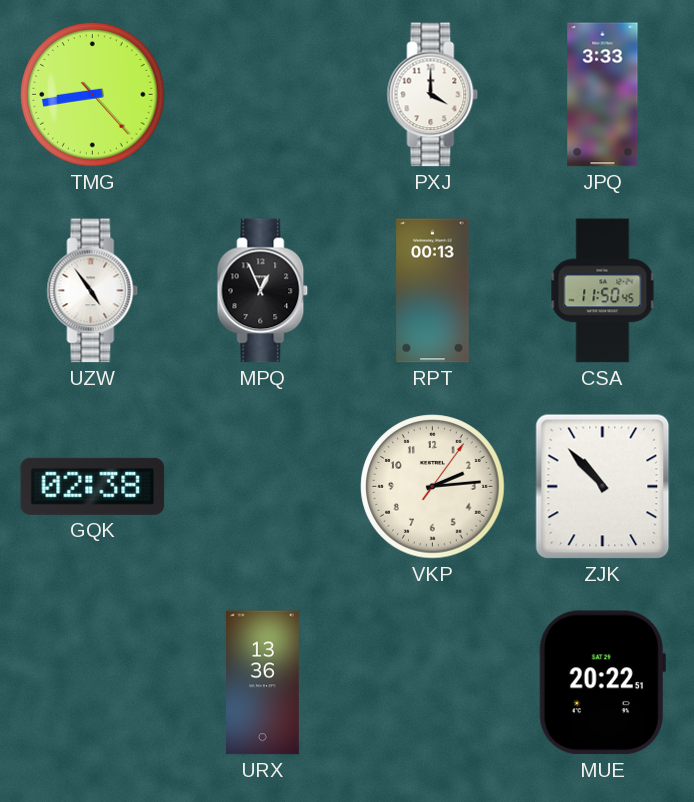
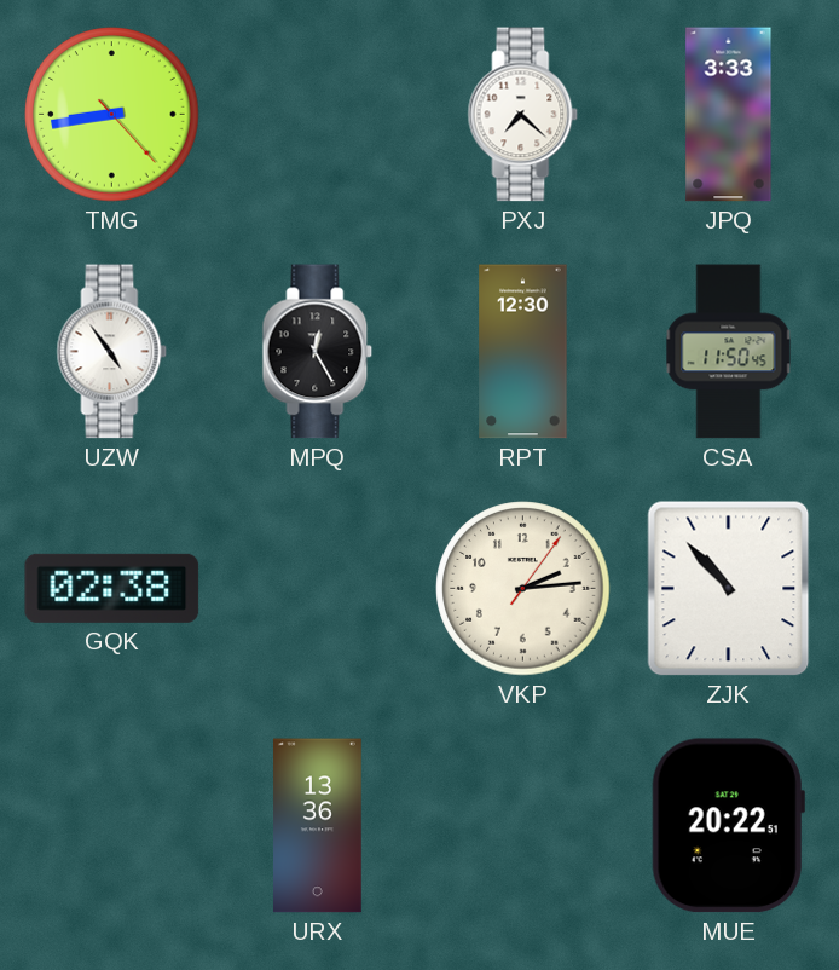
PXJ: 4:00 -> 7:22 (523, 115)
MPQ: 12:56 -> 12:25 (318, 352)
RPT: 00:13 -> 12:30 (523, 352)
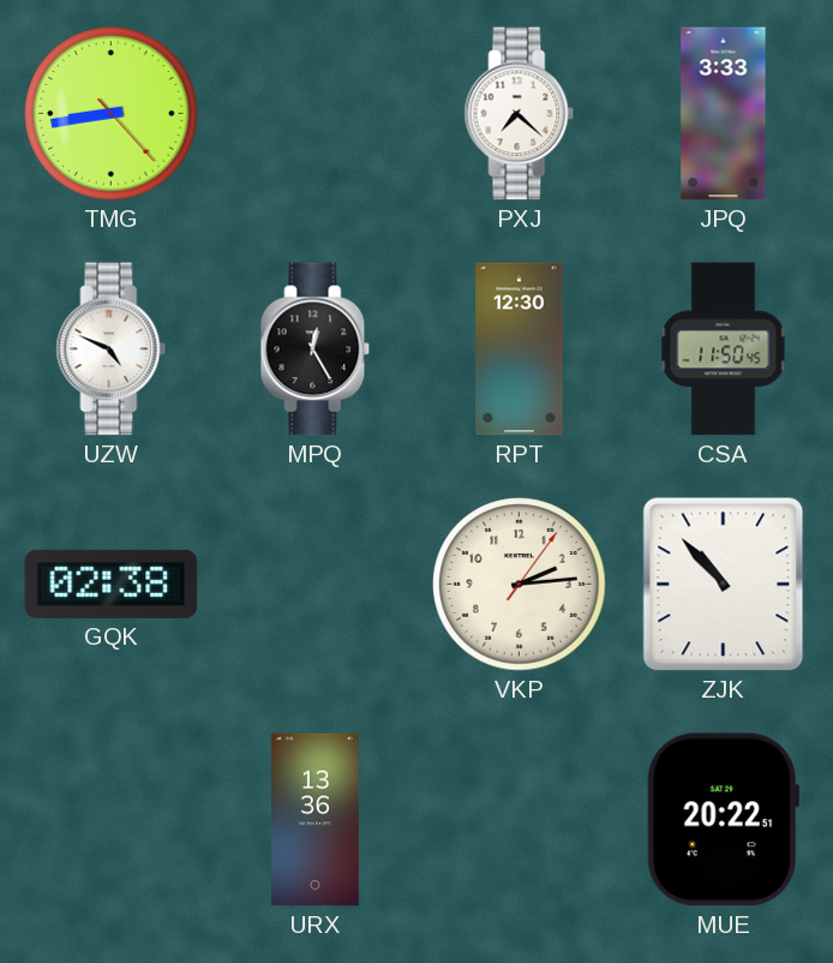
UZW: 4:54 -> 4:49 (112, 349)
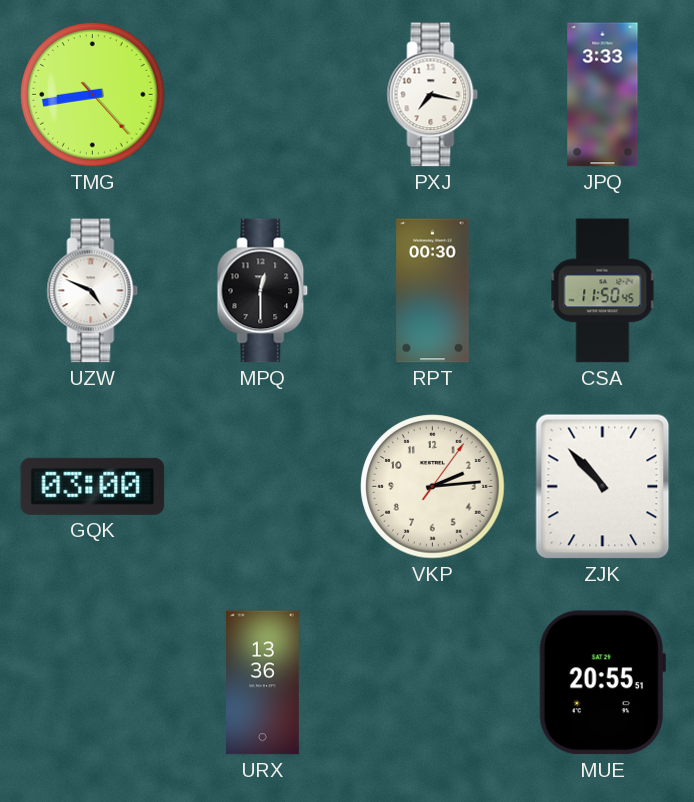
PXJ: 7:22 -> 7:17 (433, 95)
MPQ: 12:25 -> 12:30 (263, 291)
RPT: 12:30 -> 00:30 (433, 291)
GQK: 02:38 -> 03:00 (93, 486)
MUE: 20:22 -> 20:55 (602, 683)
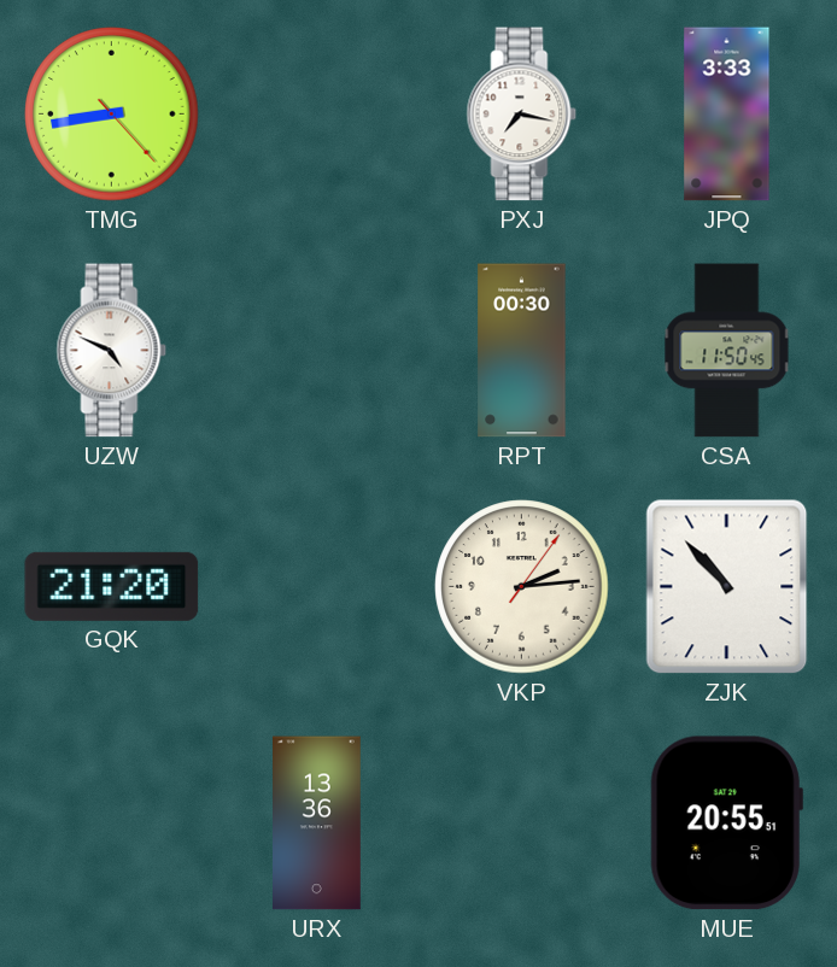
MPQ: 12:30 -> none (263, 291)
GQK: 03:00 -> 21:20 (112, 586)
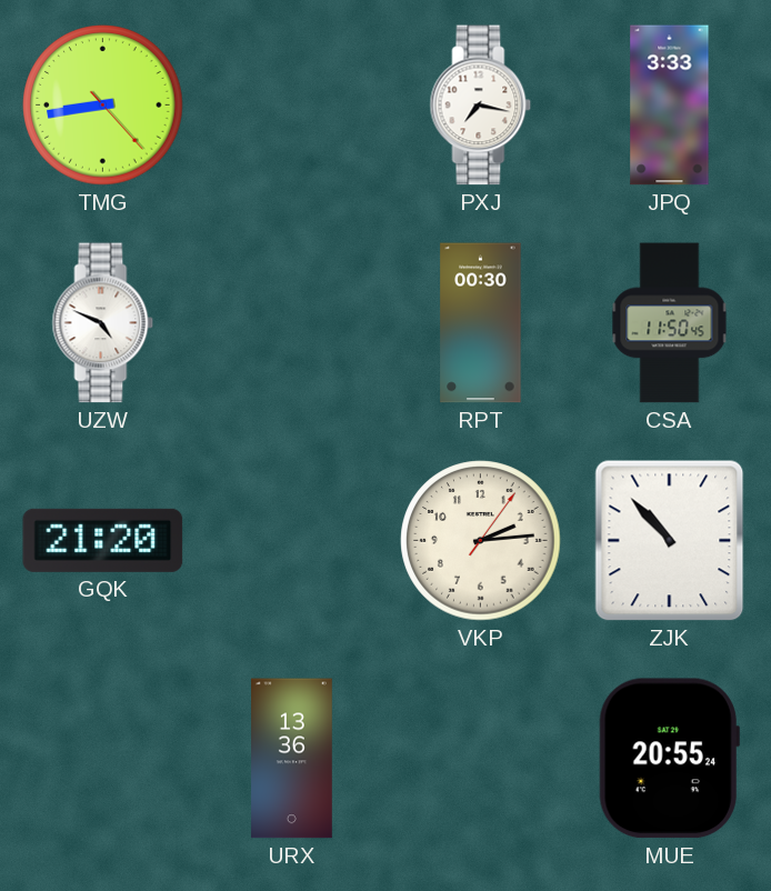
MUE: 20:55:51 -> 20:55:24 (669, 759)
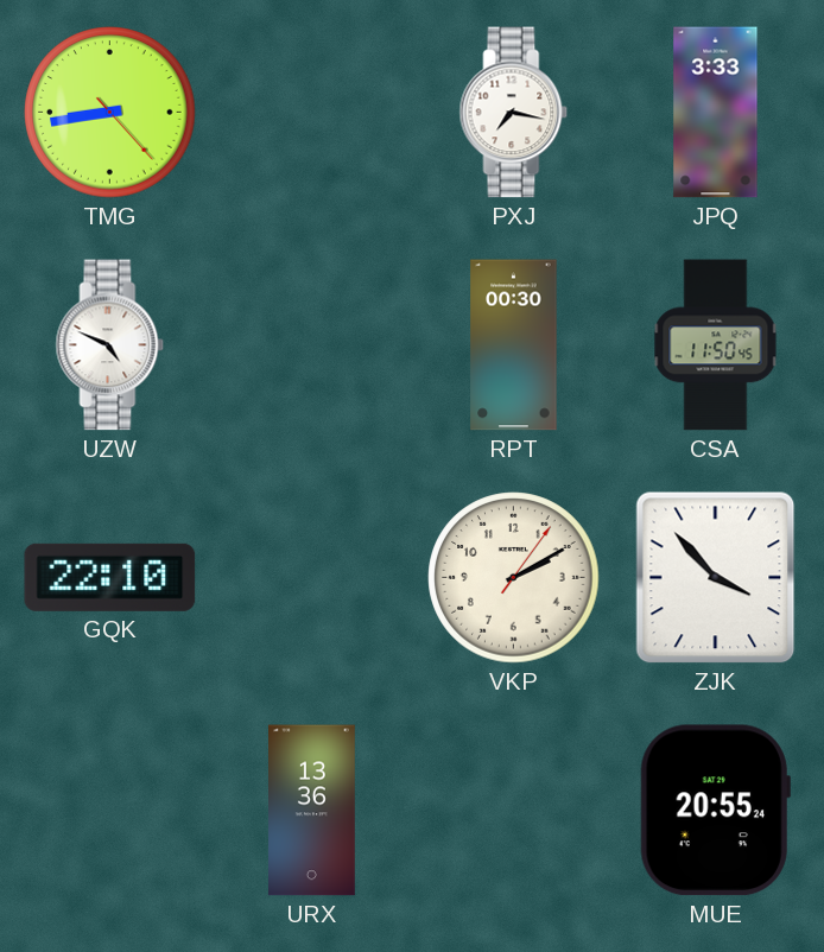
GQK: 21:20 -> 22:10 (110, 577)
VKP: 2:14 -> 2:10 (514, 578)
ZJK: 10:53 -> 3:53 (716, 578)
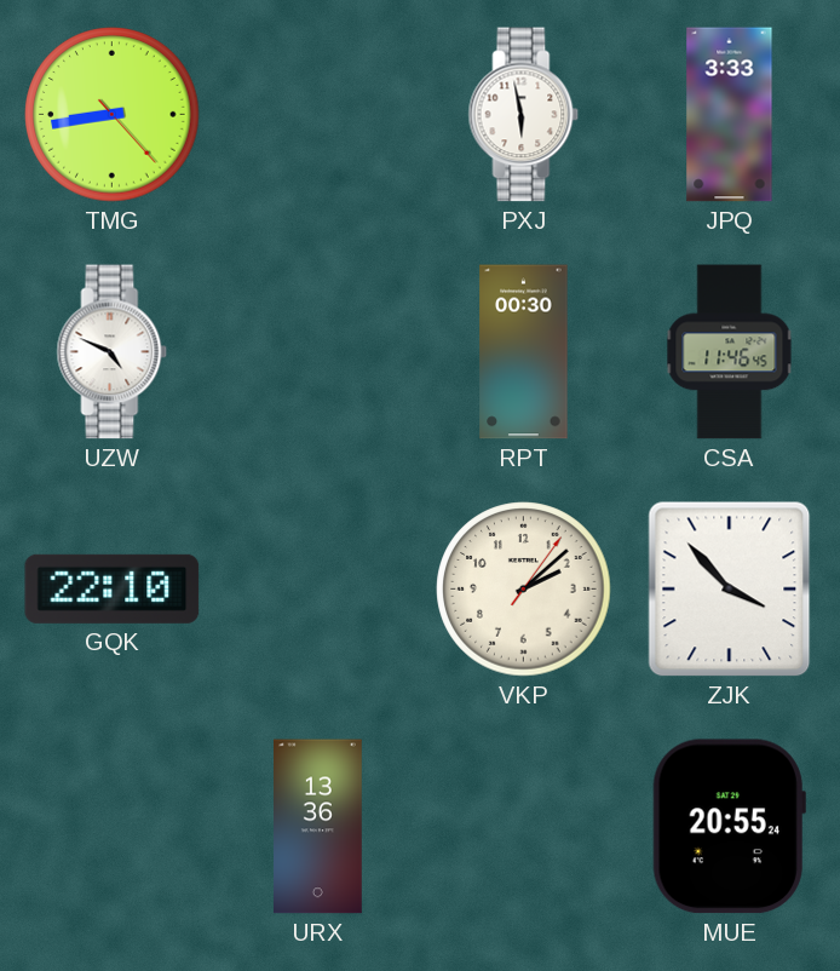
PXJ: 7:17 -> 5:58 (524, 115)
CSA: 11:50 -> 11:46 (730, 352)
VKP: 2:10 -> 2:08 (524, 590)
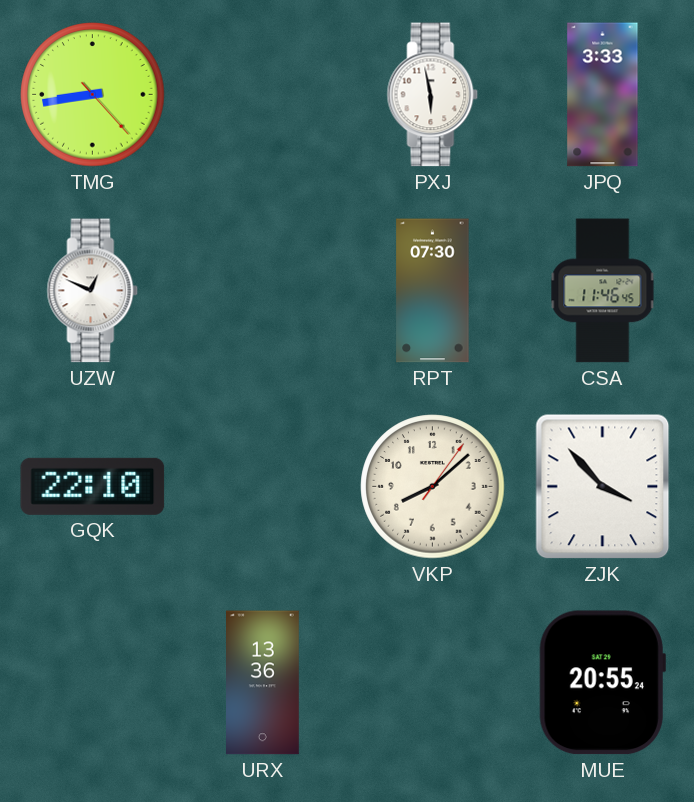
UZW: 4:49 -> 12:49 (93, 291)
RPT: 00:30 -> 07:30 (433, 291)
VKP: 2:08 -> 8:08 (433, 487)
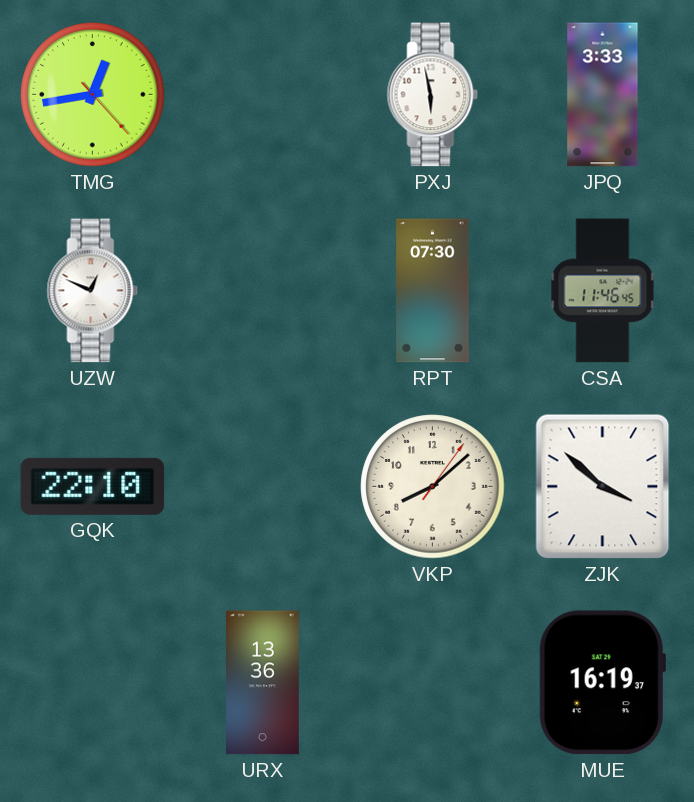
TMG: 8:43 -> 12:43 (93, 95)
ZJK: 3:53 -> 3:52 (603, 487)
MUE: 20:55 -> 16:19 (602, 683)
